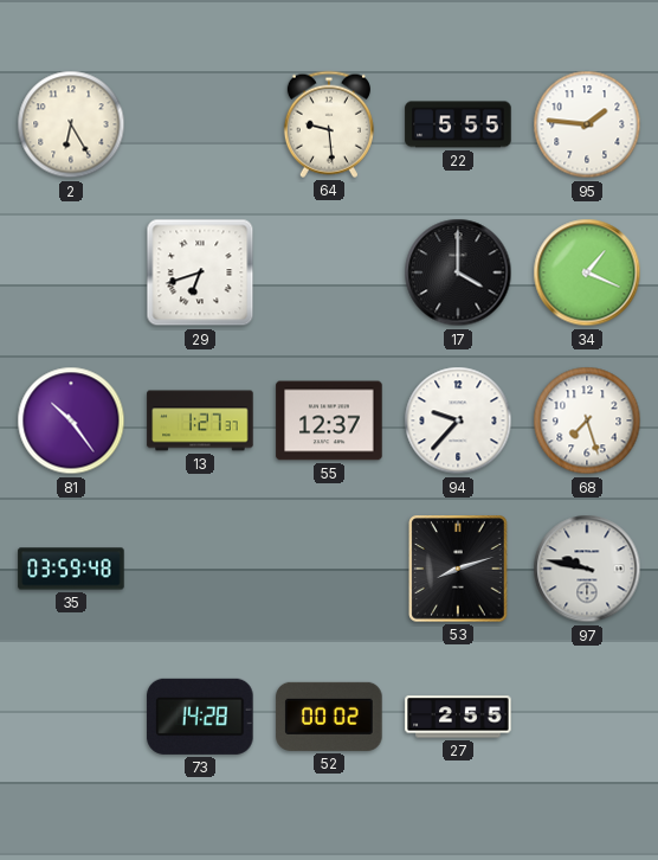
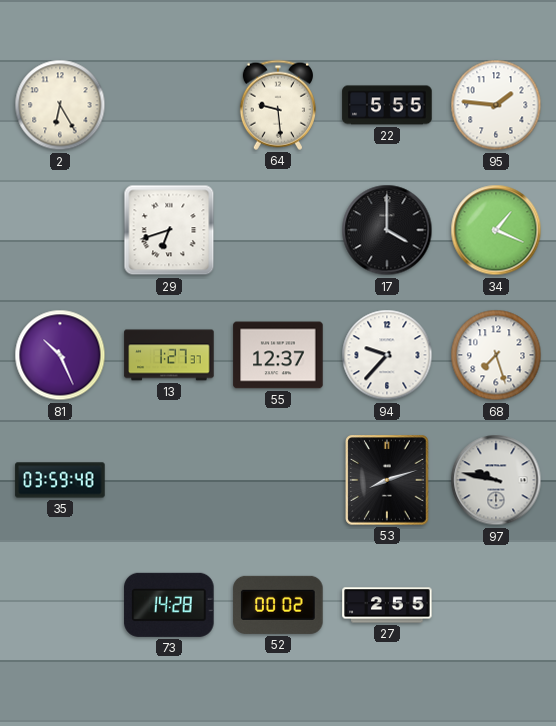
81: 10:24 -> 10:26 (60, 355)
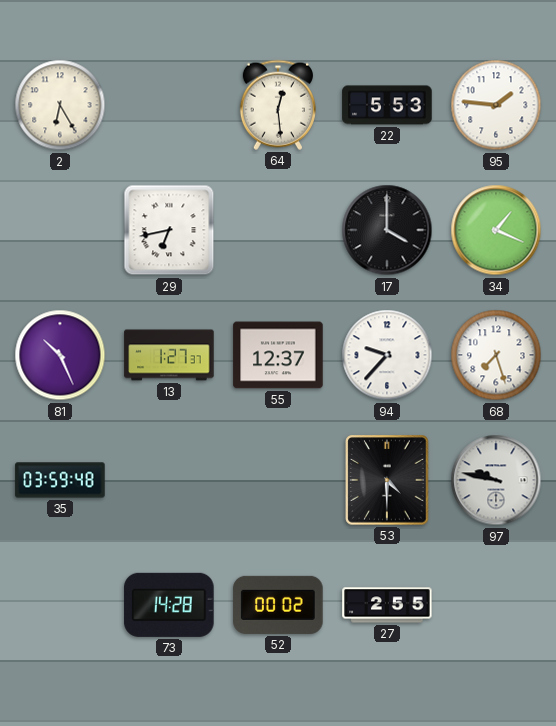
64: 9:29 -> 12:29 (278, 105)
22: 5:55 -> 5:53 (387, 105)
29: 6:42 -> 6:43 (169, 230)
53: 8:12 -> 4:30 (387, 480)
